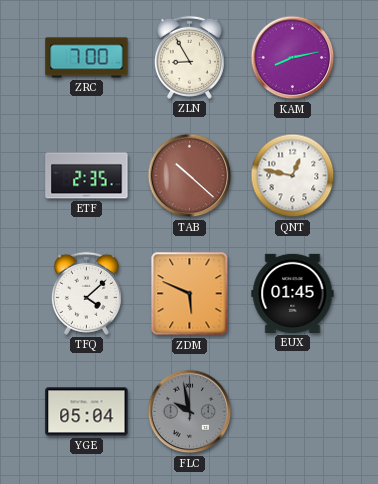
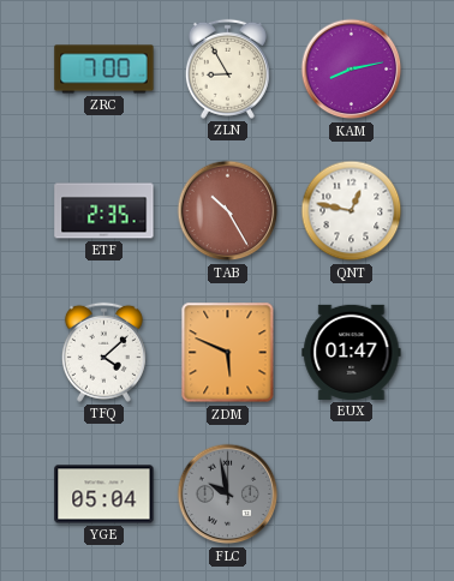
TAB: 10:22 -> 10:25 (228, 211)
EUX: 01:45 -> 01:47 (352, 352)
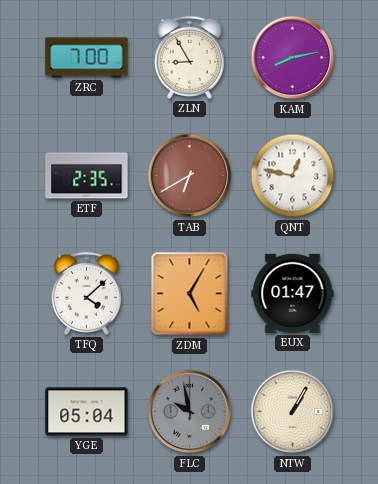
TAB: 10:25 -> 6:40 (190, 176)
ZDM: 5:49 -> 5:05 (190, 294)
NTW: none -> 1:05 (293, 412)
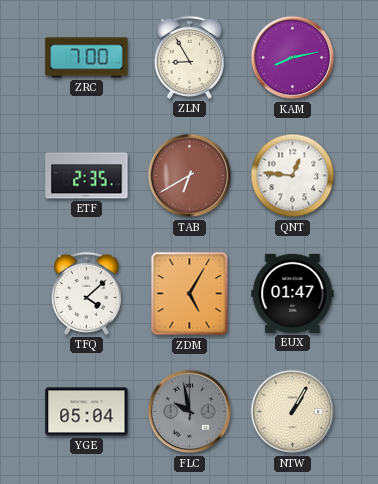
QNT: 12:47 -> 12:46 (293, 176)
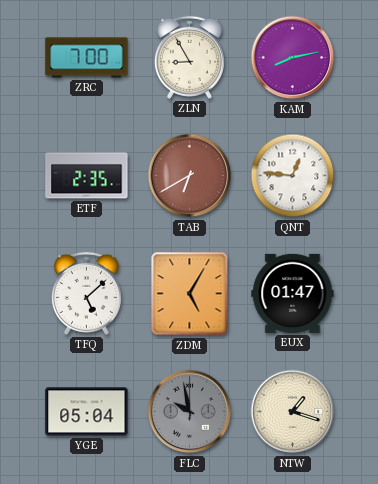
TFQ: 4:08 -> 5:08 (86, 293)
NTW: 1:05 -> 1:18 (293, 412)
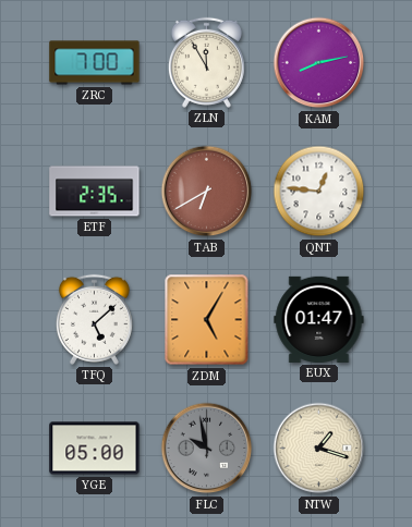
ZLN: 8:55 -> 11:55 (206, 62)
YGE: 05:04 -> 05:00 (95, 449)
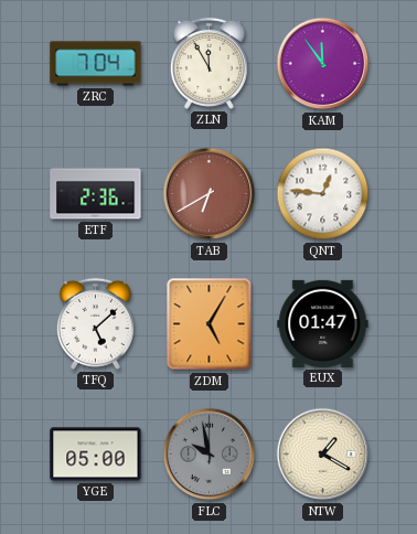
ZRC: 7:00 -> 7:04 (96, 64)
KAM: 8:13 -> 11:54 (323, 64)
ETF: 2:35 -> 2:36 (96, 194)
NTW: 1:18 -> 1:20 (323, 455)
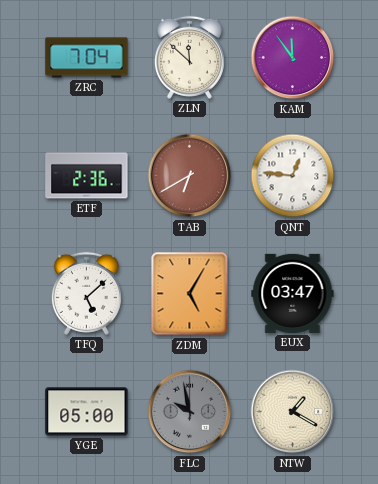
ZLN: 11:55 -> 11:52 (189, 57)
EUX: 01:47 -> 03:47 (293, 293)
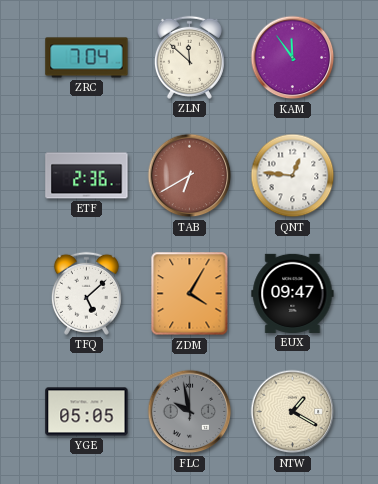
ZDM: 5:05 -> 4:05 (190, 294)
EUX: 03:47 -> 09:47 (293, 293)
YGE: 05:00 -> 05:05 (87, 412)
